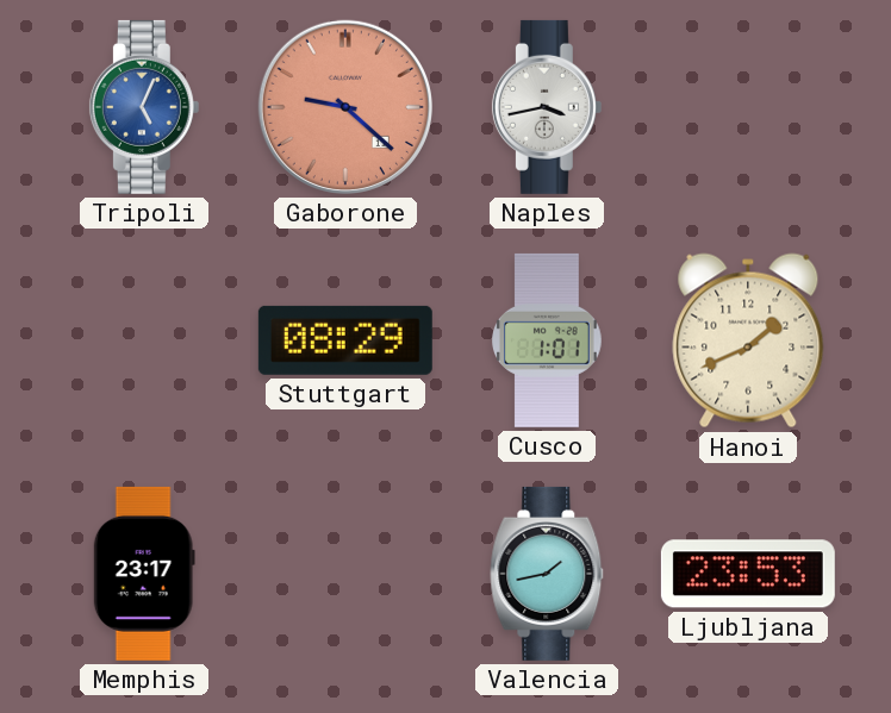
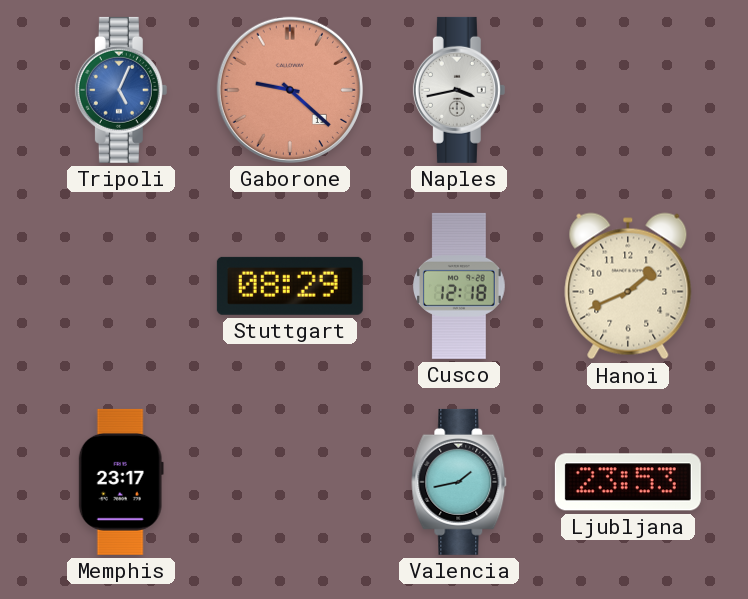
Cusco: 1:01 -> 12:18 (460, 286)
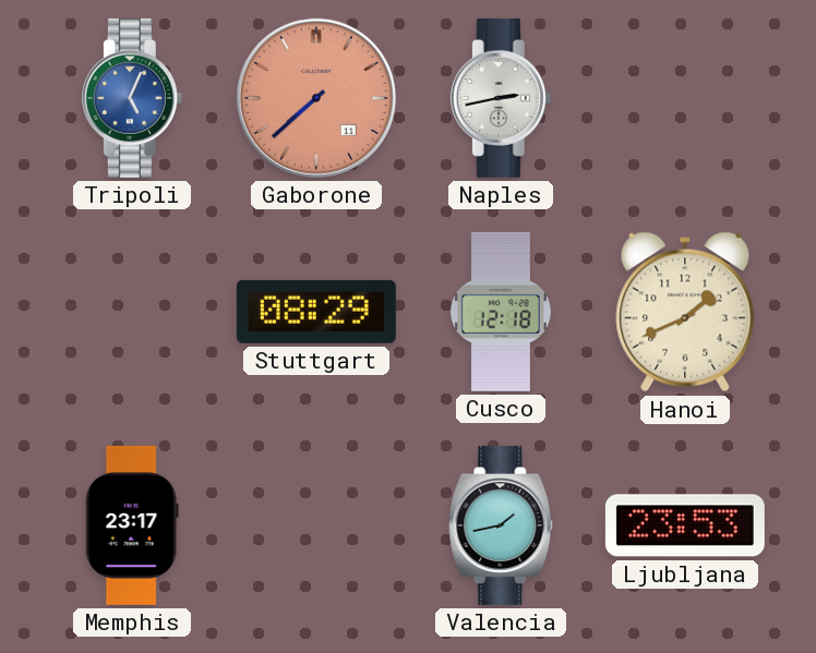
Gaborone: 9:22 -> 7:38 (316, 98)
Naples: 3:43 -> 2:43 (501, 98)
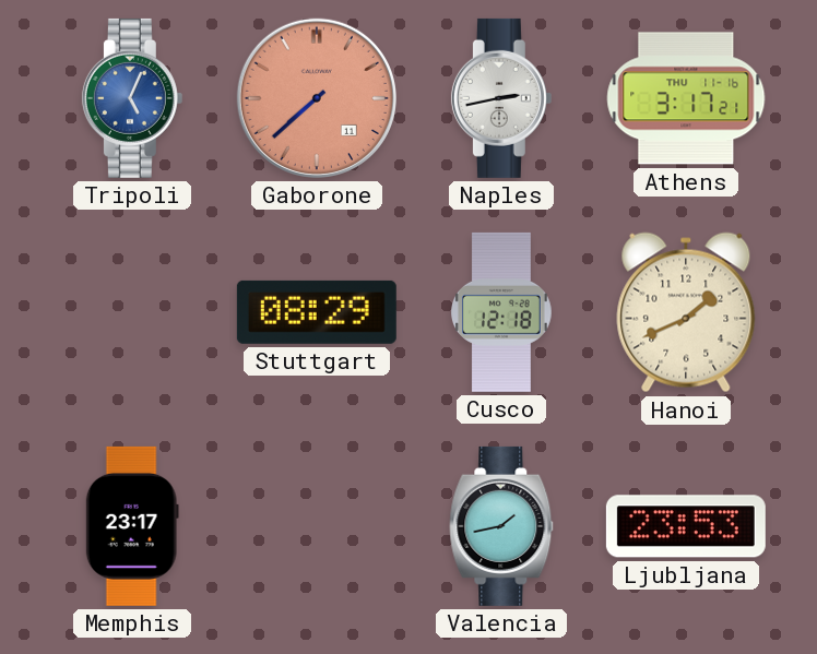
Athens: none -> 3:17 (686, 98)
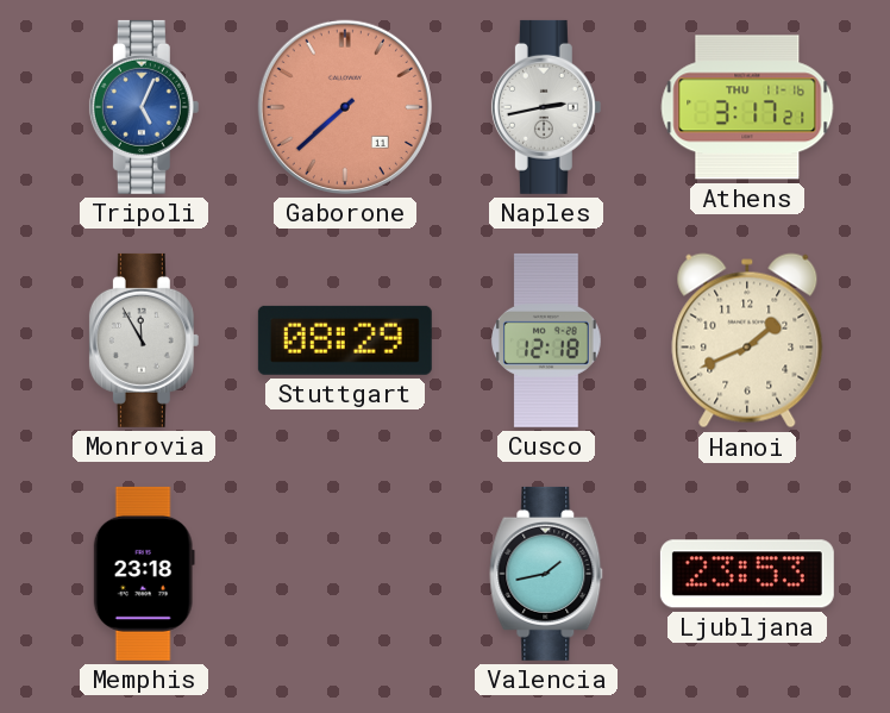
Monrovia: none -> 11:55 (144, 340)
Memphis: 23:17 -> 23:18 (144, 574)
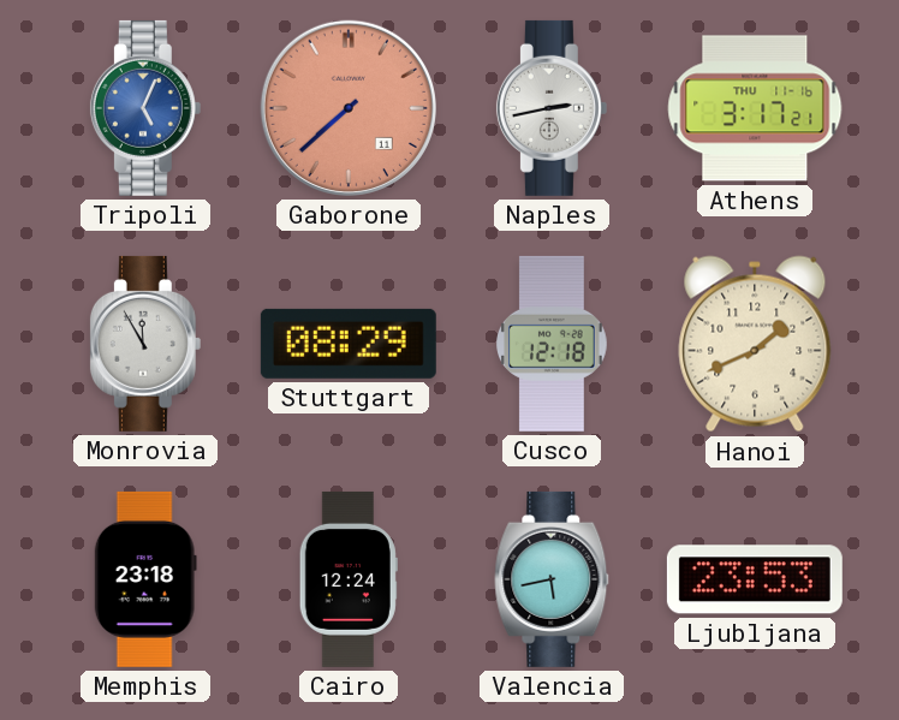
Cairo: none -> 12:24 (349, 579)
Valencia: 1:43 -> 5:43 (552, 579)
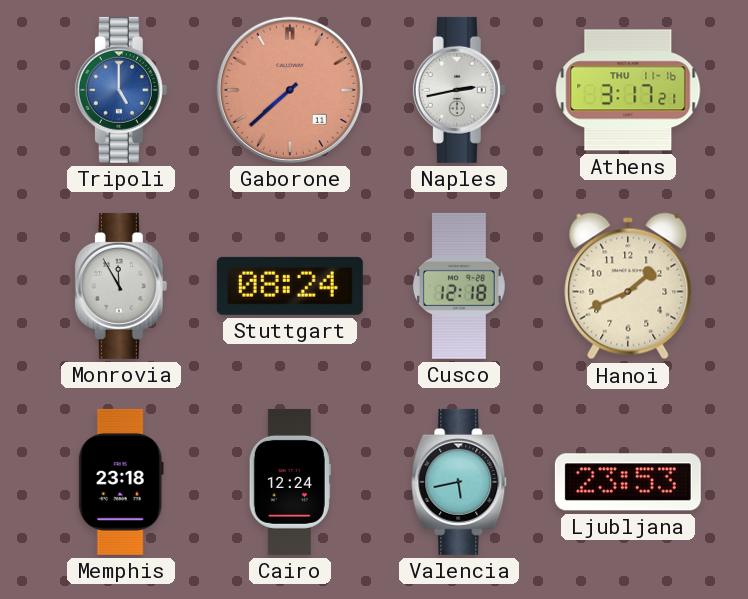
Tripoli: 5:04 -> 5:00 (121, 90)
Stuttgart: 08:29 -> 08:24 (290, 286)
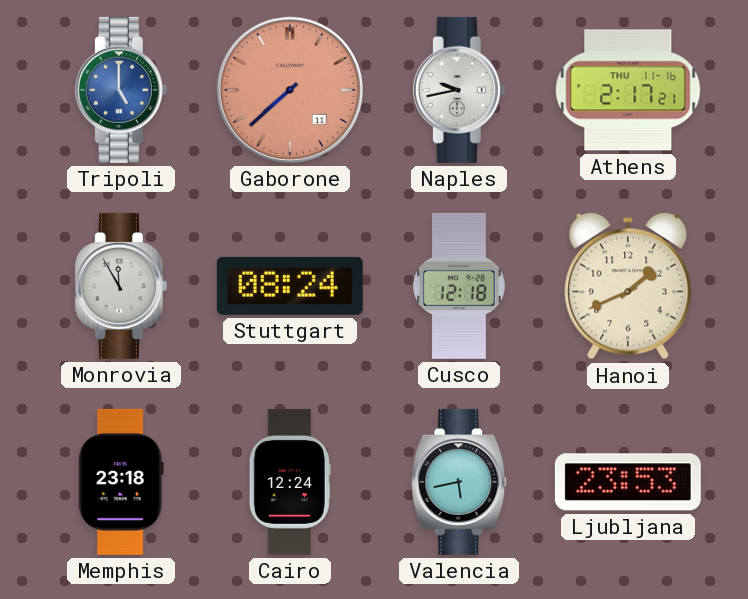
Naples: 2:43 -> 9:43 (459, 90)
Athens: 3:17 -> 2:17 (628, 90)
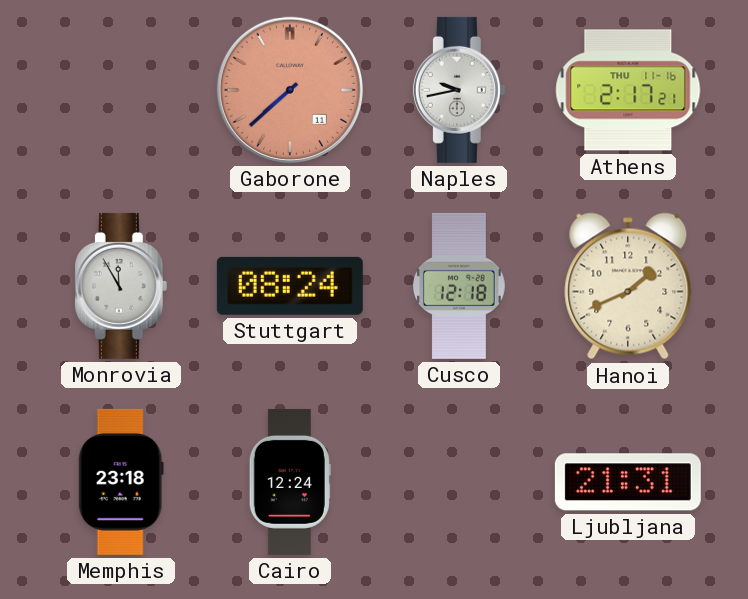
Tripoli: 5:00 -> none (121, 90)
Valencia: 5:43 -> none (459, 482)
Ljubljana: 23:53 -> 21:31 (628, 482)
